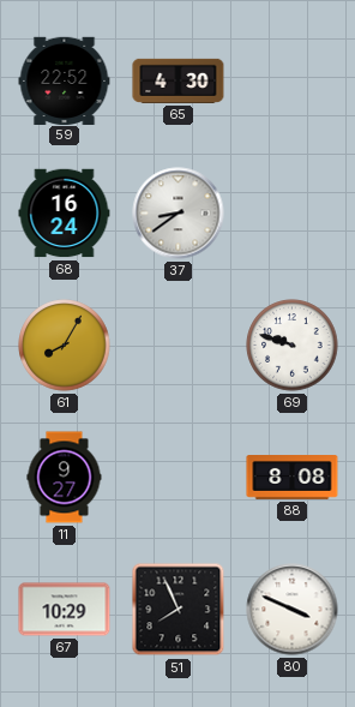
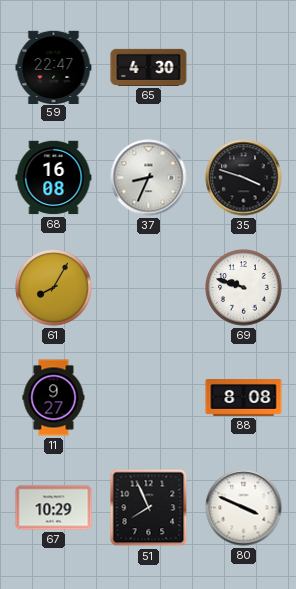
59: 22:52 -> 22:47 (54, 67)
68: 16:24 -> 16:08 (54, 178)
37: 8:39 -> 8:34 (149, 178)
35: none -> 3:48 (244, 178)
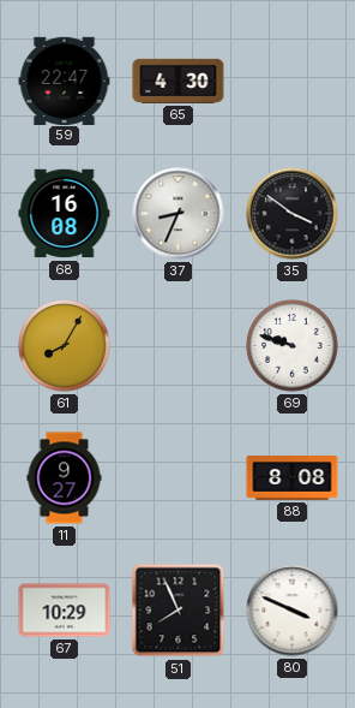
35: 3:48 -> 3:51 (293, 214)
